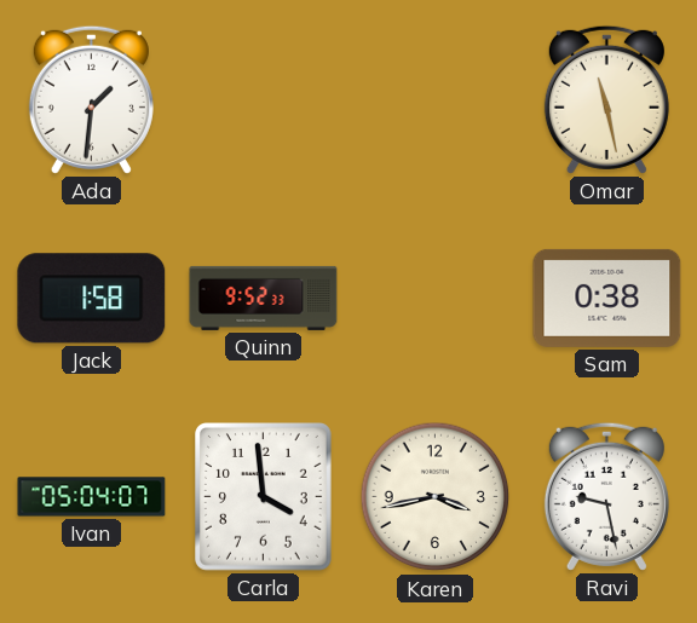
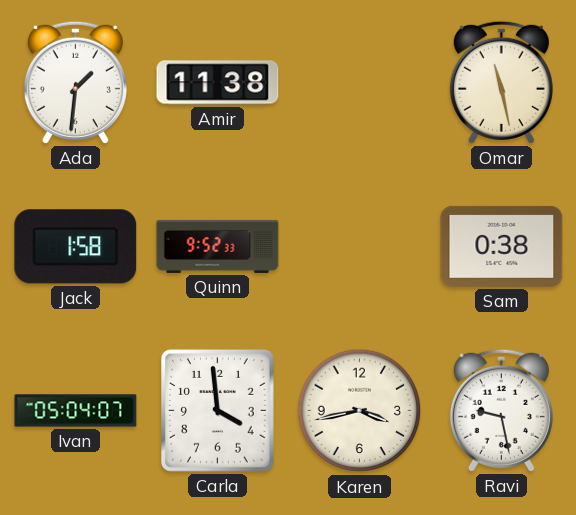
Amir: none -> 11:38 (218, 83)
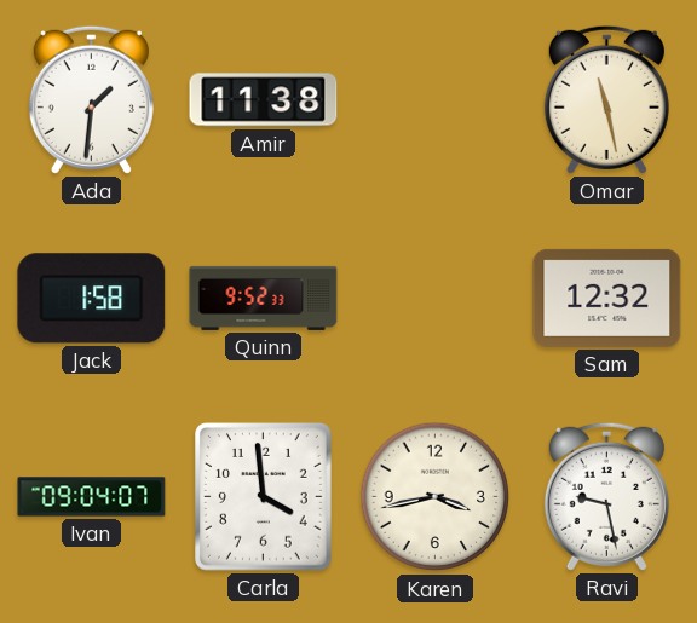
Sam: 0:38 -> 12:32 (607, 298)
Ivan: 05:04 -> 09:04 (92, 497)
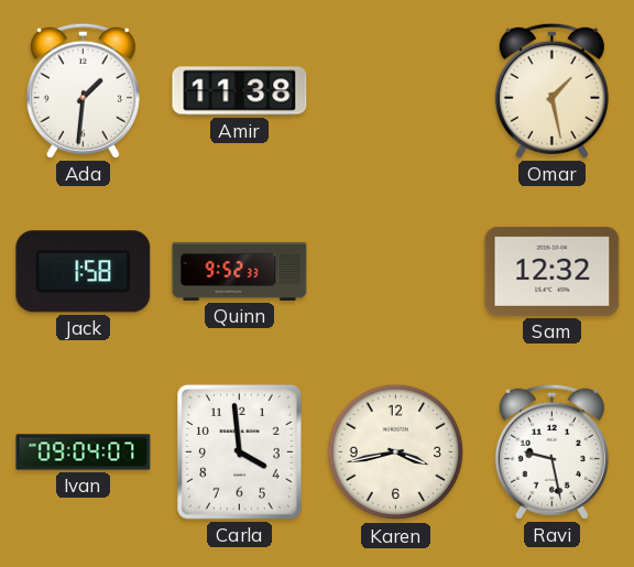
Omar: 11:28 -> 1:28 (551, 90)
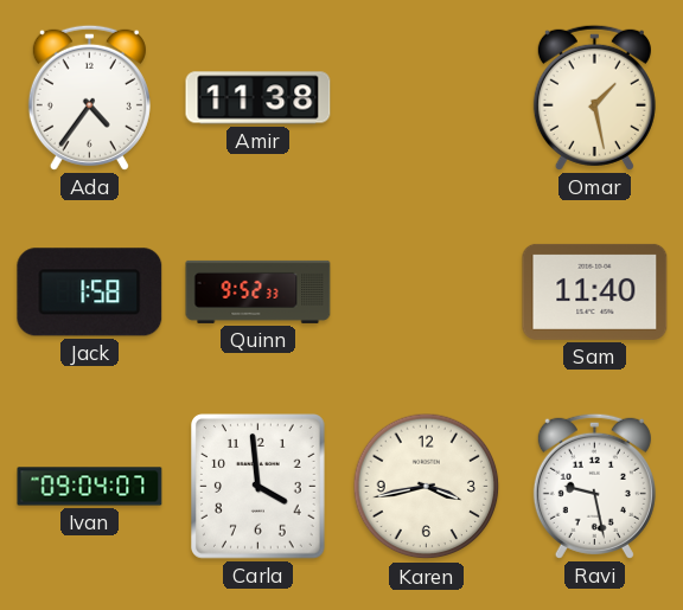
Ada: 1:31 -> 4:36 (89, 97)
Sam: 12:32 -> 11:40 (595, 291)
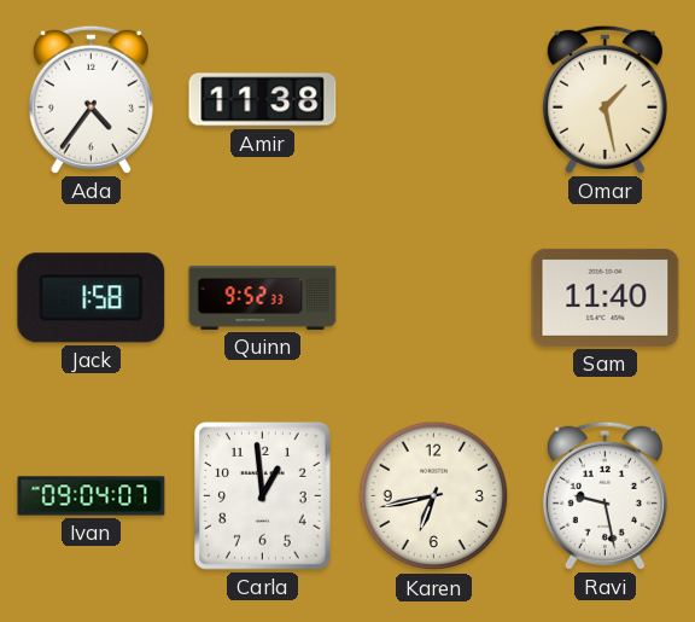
Carla: 3:59 -> 12:59 (263, 496)
Karen: 3:43 -> 6:43 (434, 496)
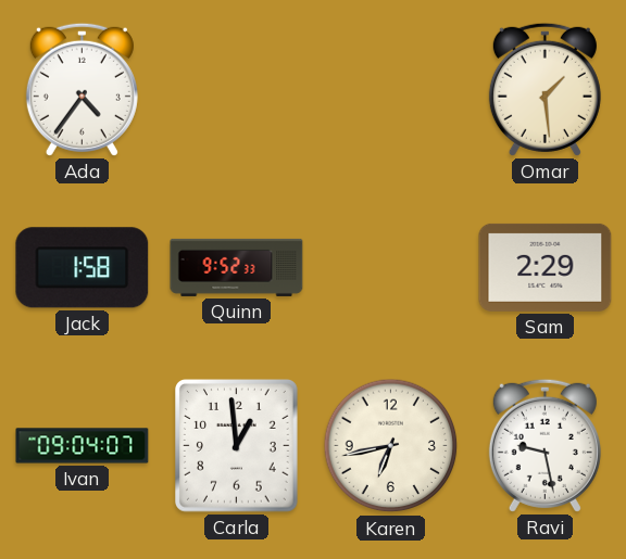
Amir: 11:38 -> none (263, 100)
Omar: 1:28 -> 1:29 (544, 89)
Sam: 11:40 -> 2:29 (546, 267)
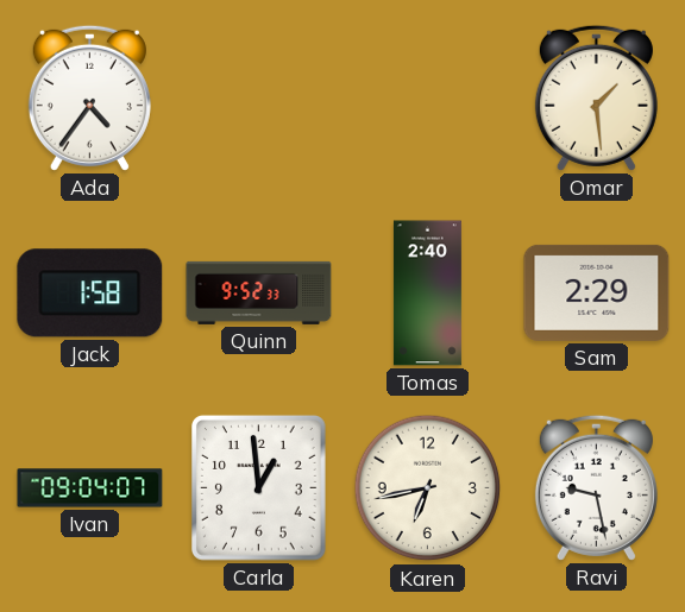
Tomas: none -> 2:40 (427, 294)
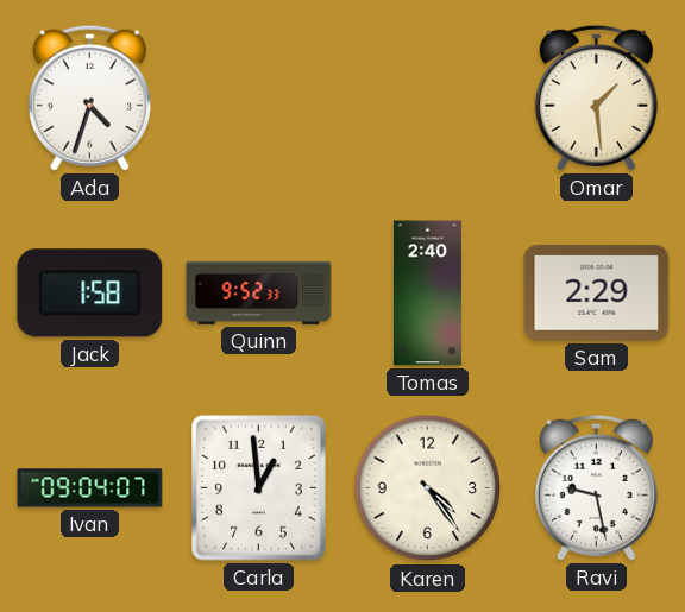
Ada: 4:36 -> 4:33 (89, 97)
Karen: 6:43 -> 4:24 (428, 488)
